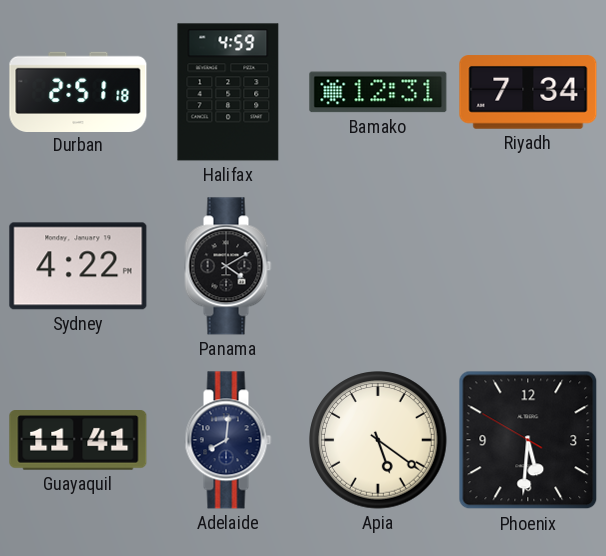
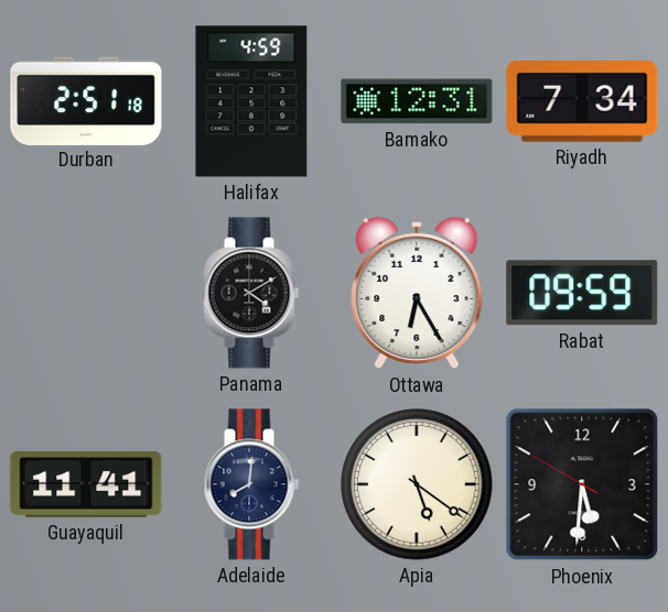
Sydney: 4:22 -> none (78, 266)
Ottawa: none -> 6:25 (417, 293)
Rabat: none -> 09:59 (582, 293)
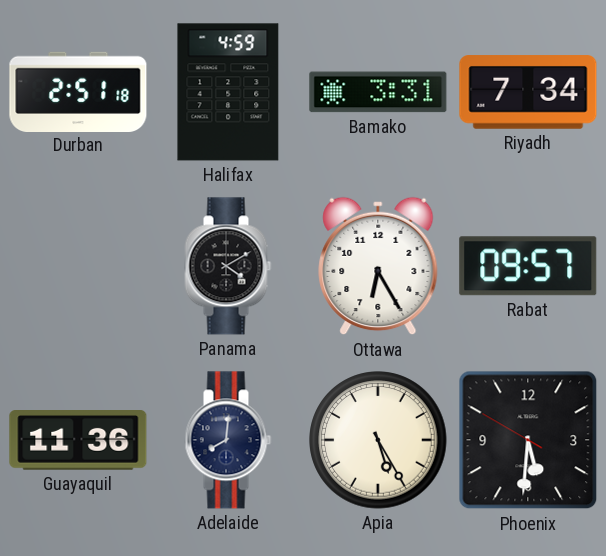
Bamako: 12:31 -> 3:31 (378, 92)
Rabat: 09:59 -> 09:57 (528, 266)
Guayaquil: 11:41 -> 11:36 (78, 441)
Apia: 5:21 -> 5:25 (378, 440)
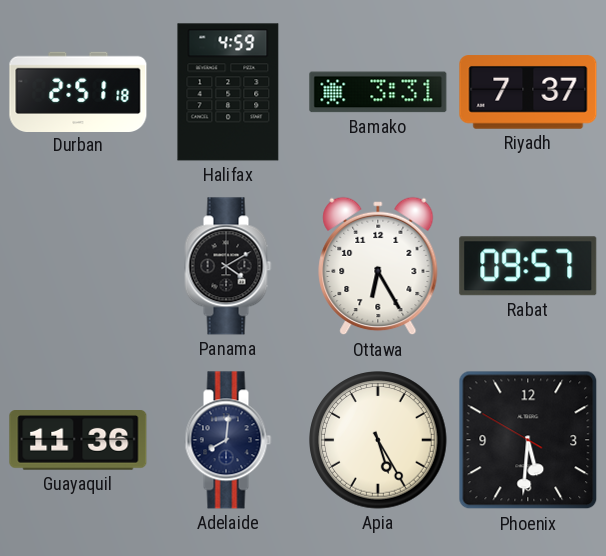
Riyadh: 7:34 -> 7:37 (528, 92)
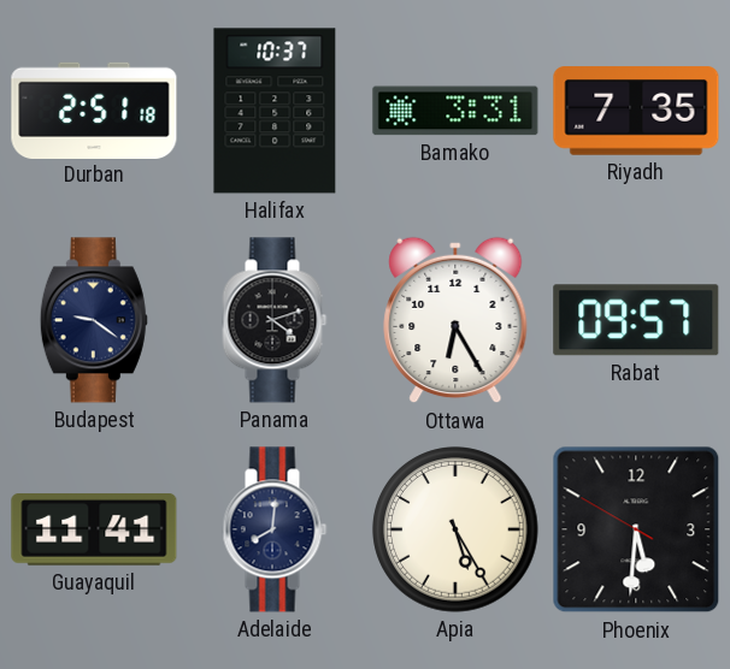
Halifax: 4:59 -> 10:37 (275, 111)
Riyadh: 7:37 -> 7:35 (636, 111)
Budapest: none -> 9:21 (94, 320)
Panama: 4:10 -> 4:12 (275, 320)
Guayaquil: 11:36 -> 11:41 (94, 531)
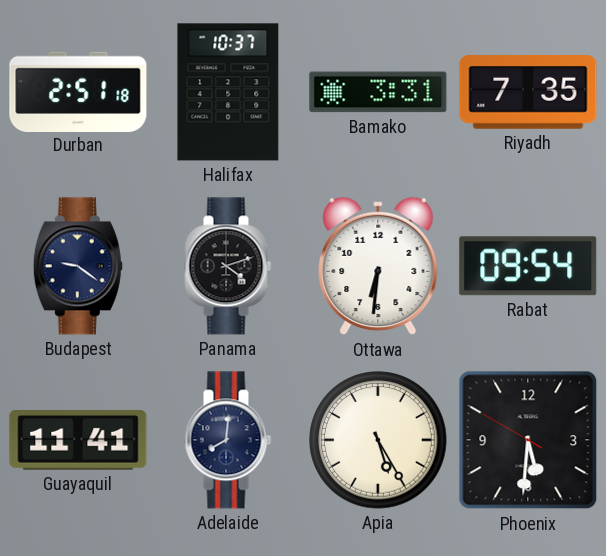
Ottawa: 6:25 -> 6:31 (378, 266)
Rabat: 09:57 -> 09:54 (528, 266)
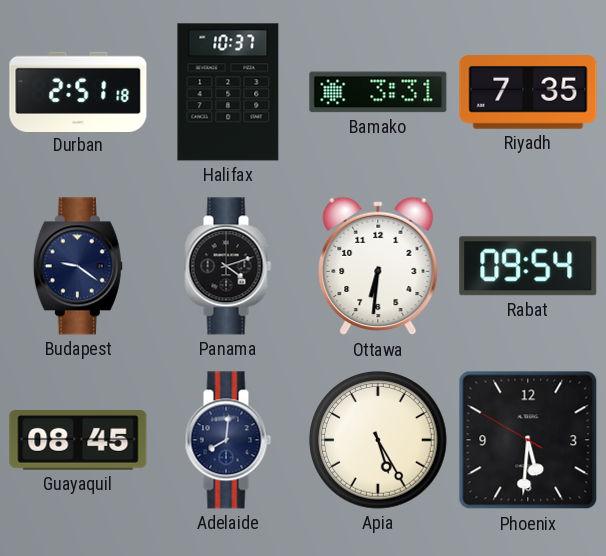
Guayaquil: 11:41 -> 08:45 (78, 441)
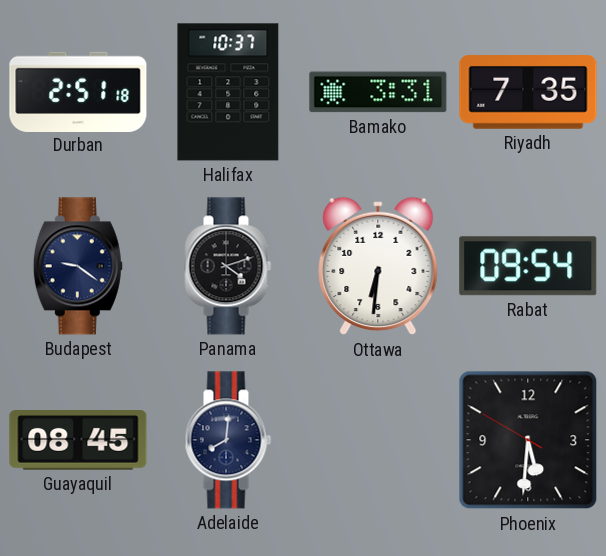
Apia: 5:25 -> none (378, 440)
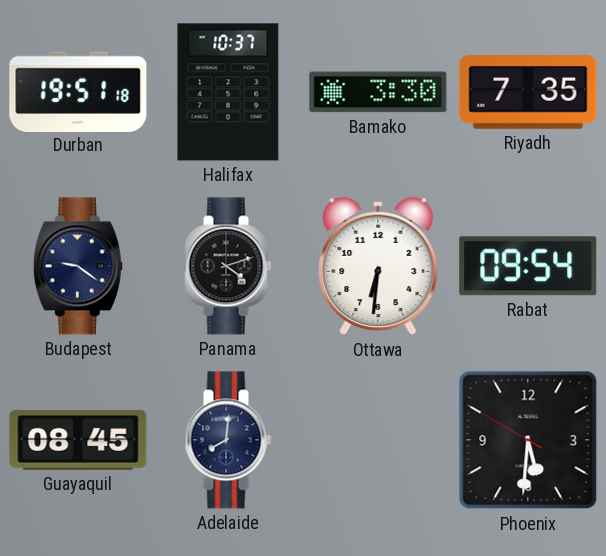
Durban: 2:51 -> 19:51 (78, 91)
Bamako: 3:31 -> 3:30 (378, 92)
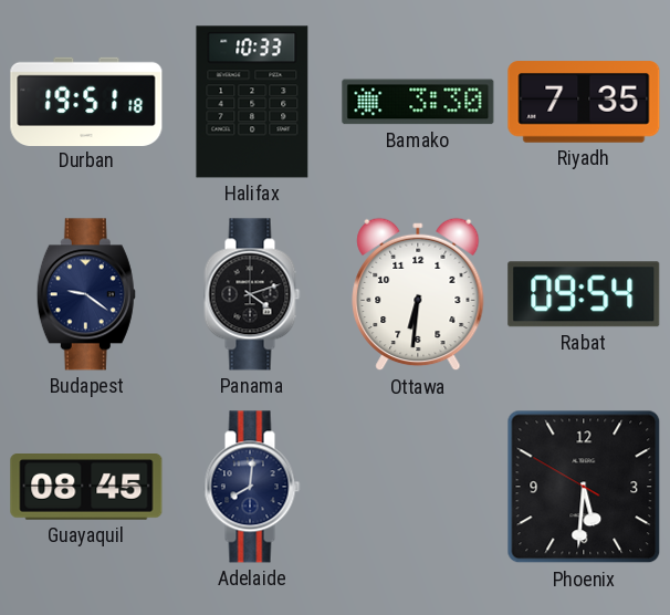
Halifax: 10:37 -> 10:33 (252, 102)
